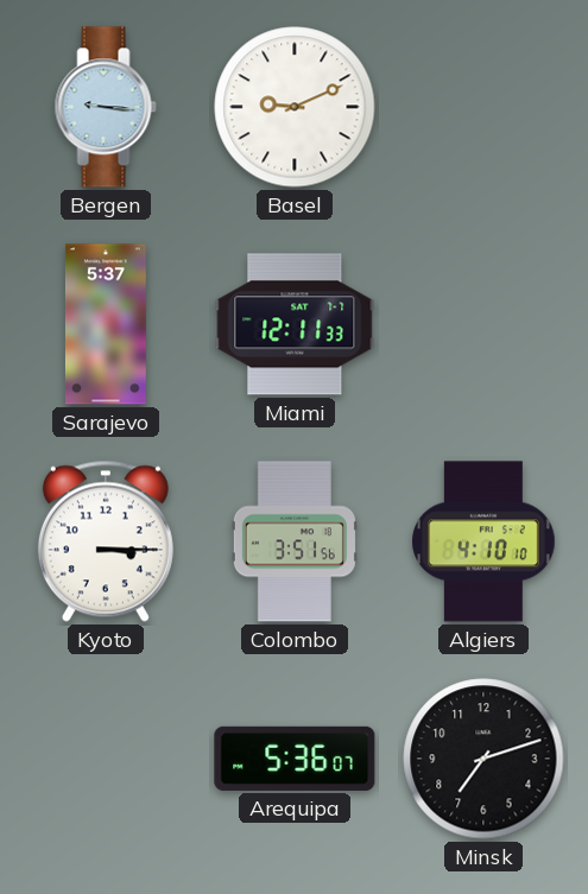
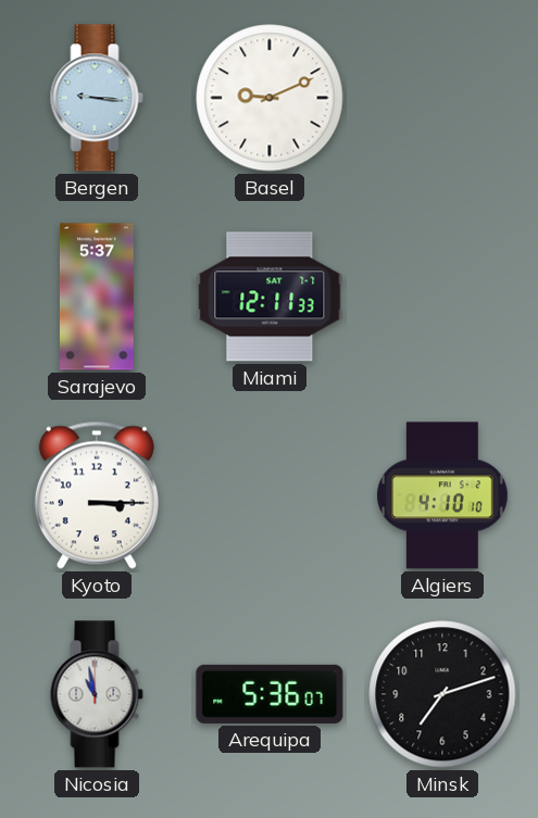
Colombo: 3:51 -> none (295, 541)
Nicosia: none -> 10:58 (97, 694)
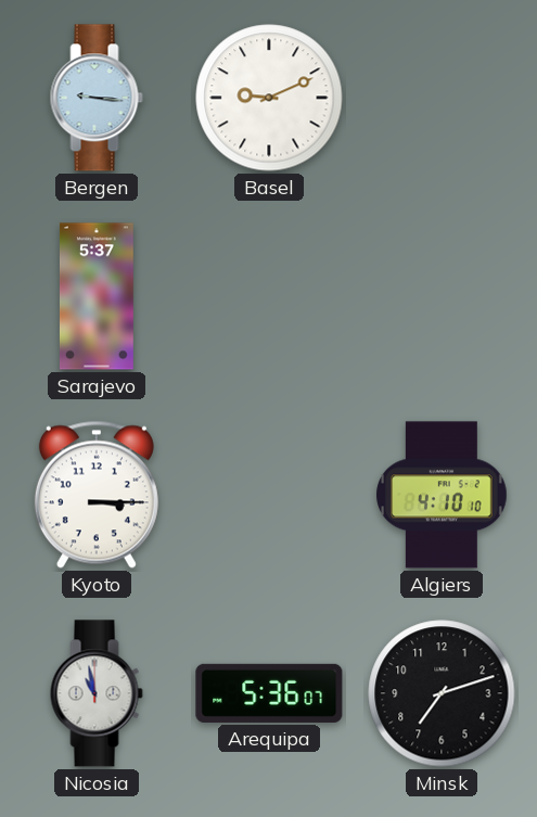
Miami: 12:11 -> none (270, 297)
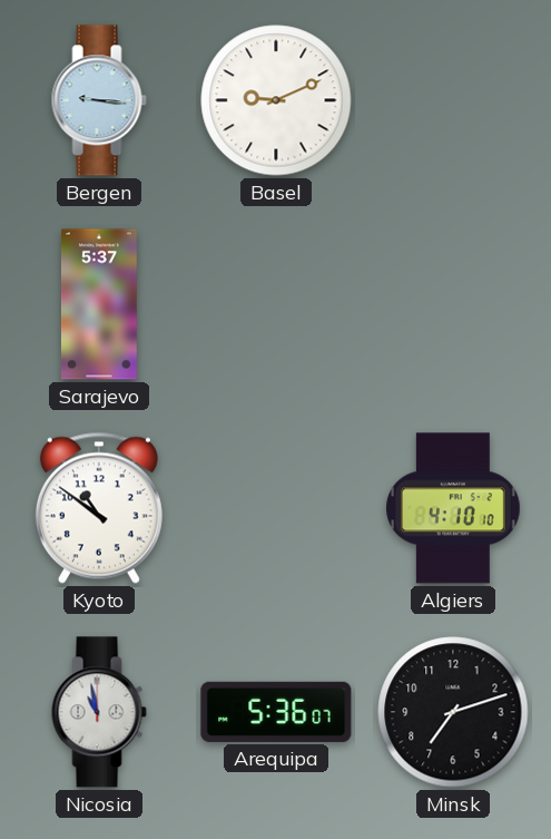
Kyoto: 3:15 -> 10:51 (99, 508)
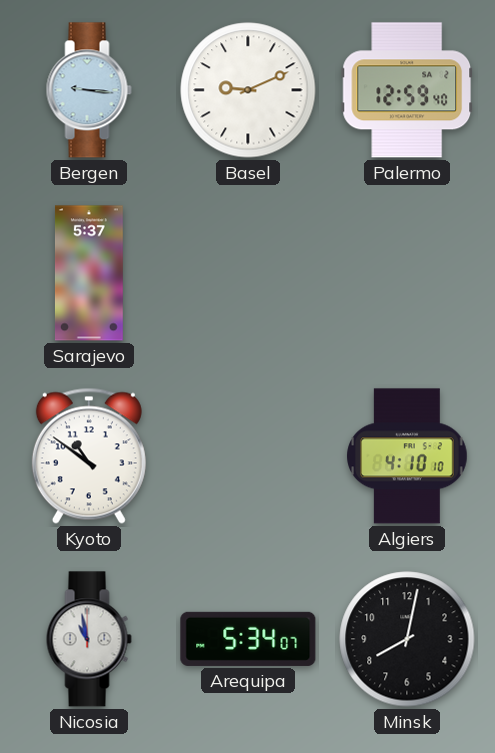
Palermo: none -> 12:59 (407, 90)
Arequipa: 5:36 -> 5:34 (248, 639)
Minsk: 7:12 -> 8:02 (407, 639)
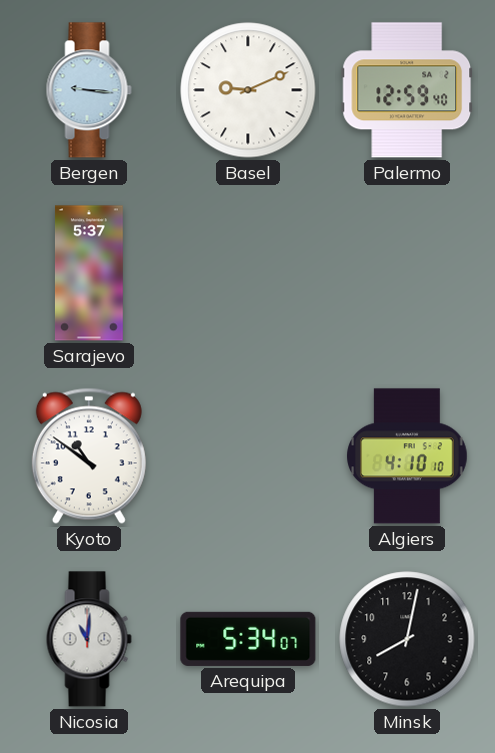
Nicosia: 10:58 -> 11:01 (89, 639)
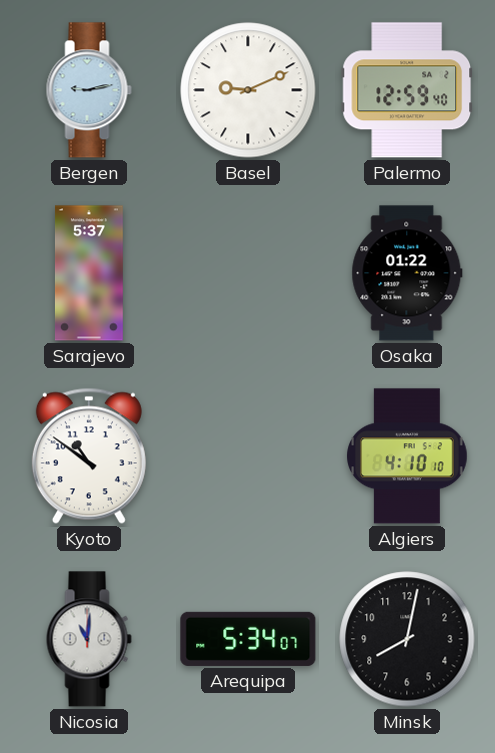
Bergen: 9:16 -> 9:13 (89, 90)
Osaka: none -> 01:22 (407, 273)
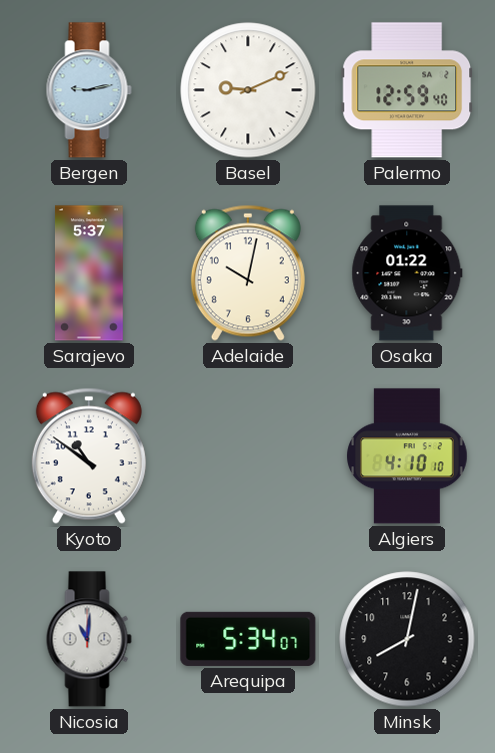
Adelaide: none -> 10:02 (248, 273)
